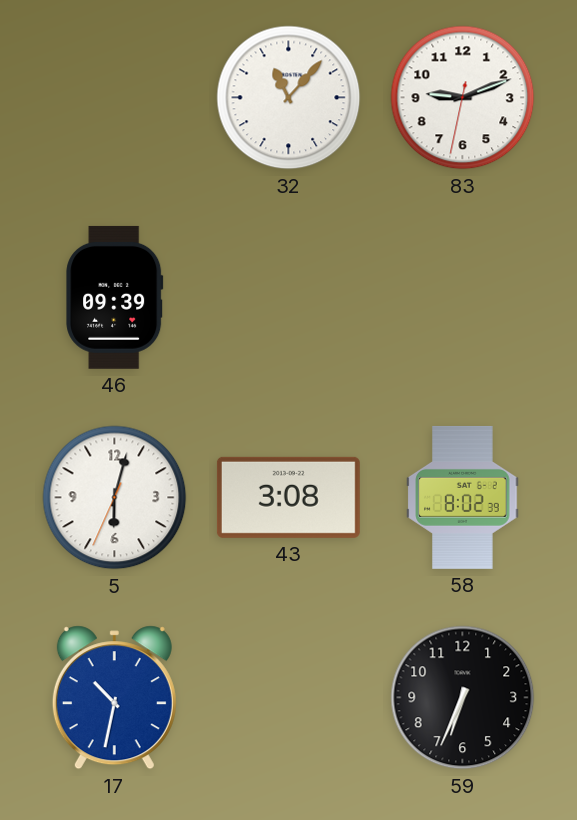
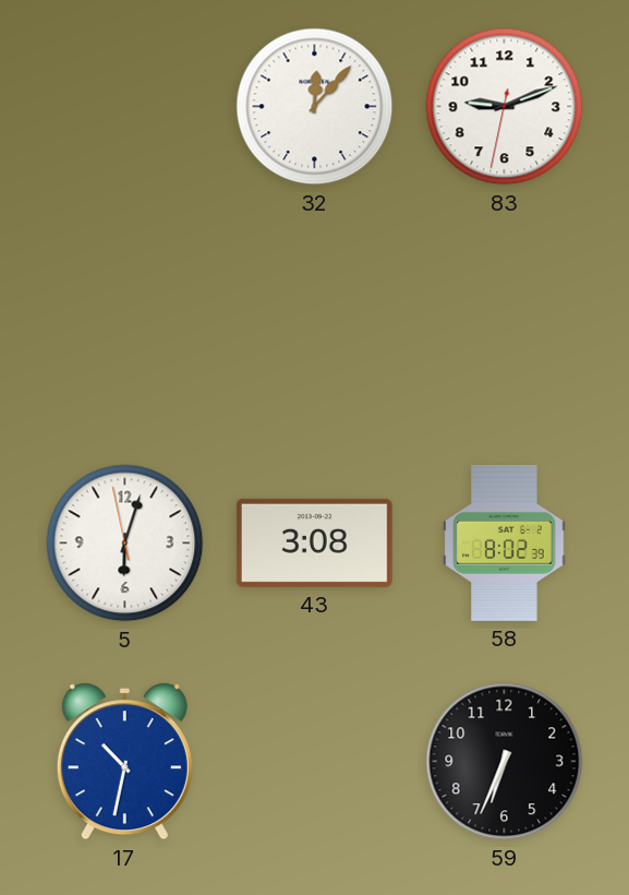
32: 11:07 -> 12:07 (315, 107)
46: 09:39 -> none (115, 297)
5: 6:02:34 -> 6:02:58 (125, 544)
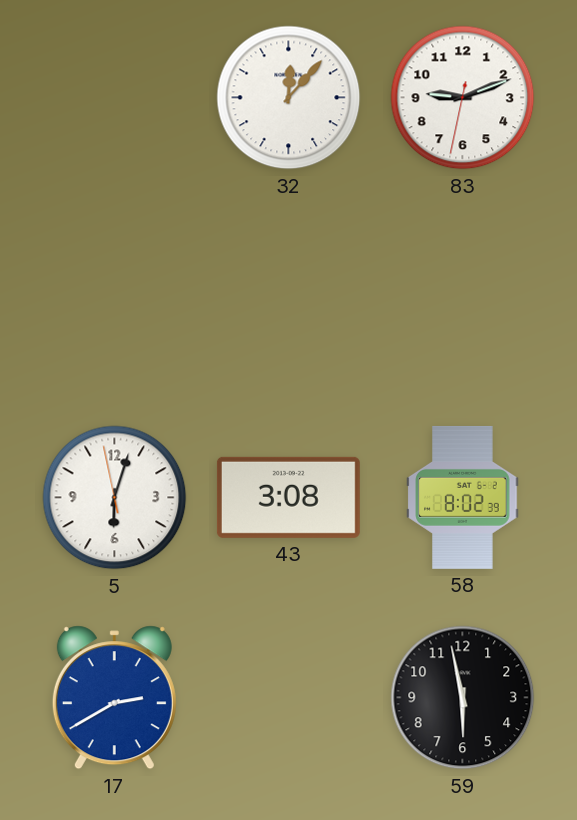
17: 10:32 -> 2:40 (114, 698)
59: 6:34 -> 5:58 (463, 698)
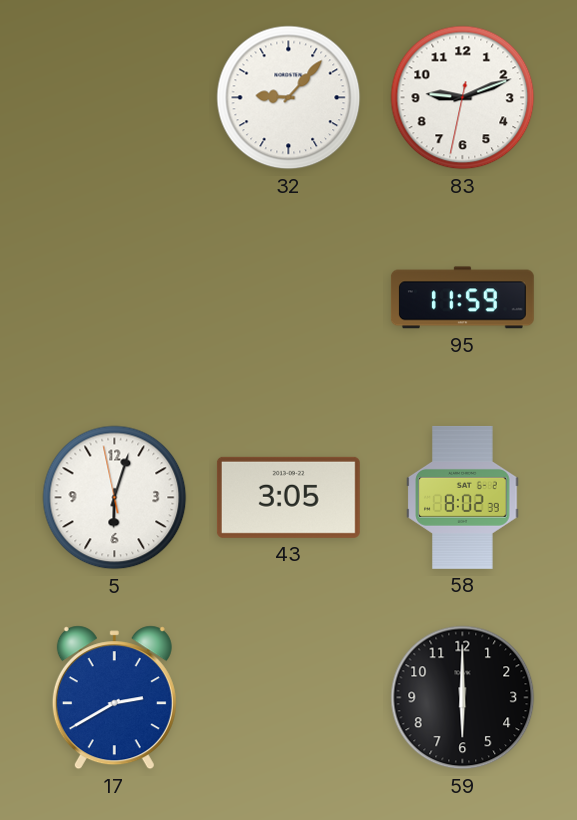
32: 12:07 -> 9:07 (289, 98)
95: none -> 11:59 (462, 298)
43: 3:08 -> 3:05 (288, 497)
59: 5:58 -> 6:00 (463, 698)
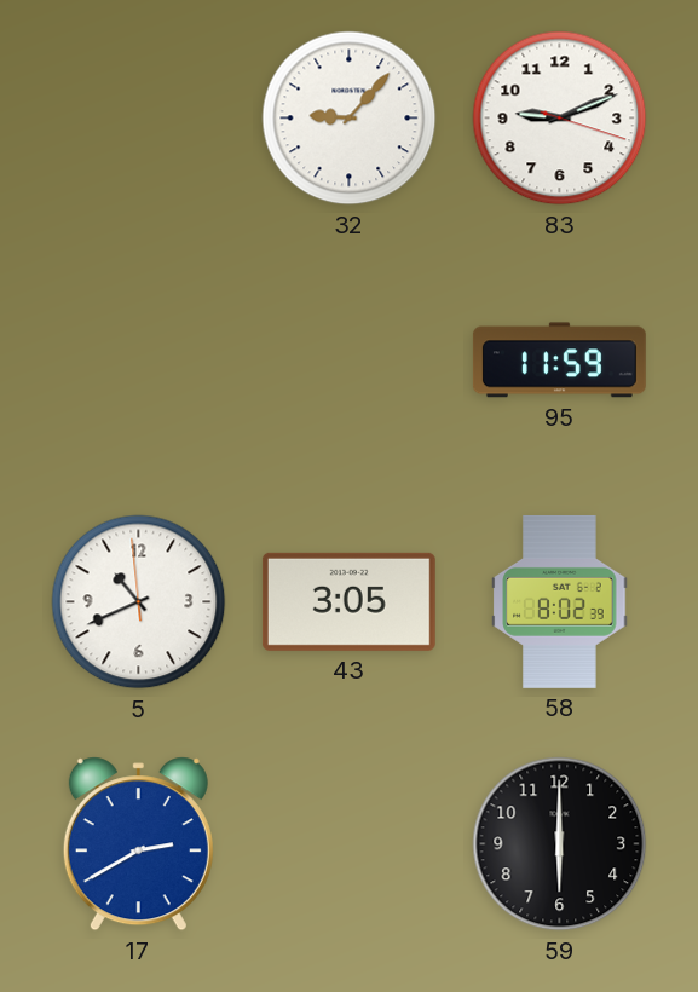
83: 9:11:32 -> 9:11:18 (560, 119)
5: 6:02 -> 10:40 (139, 602)
